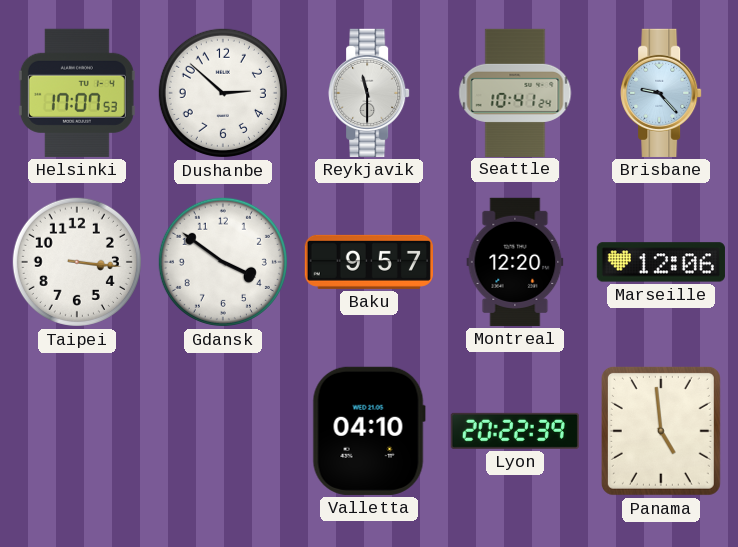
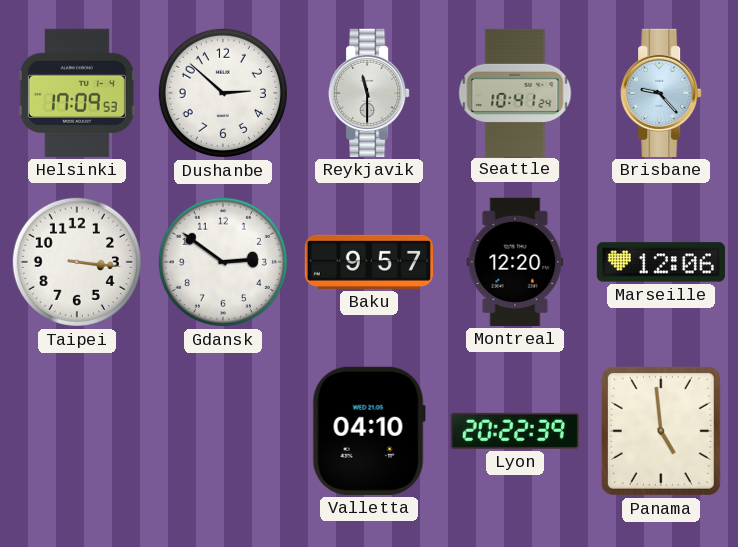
Helsinki: 17:07 -> 17:09 (77, 93)
Gdansk: 3:51 -> 2:51 (223, 262)
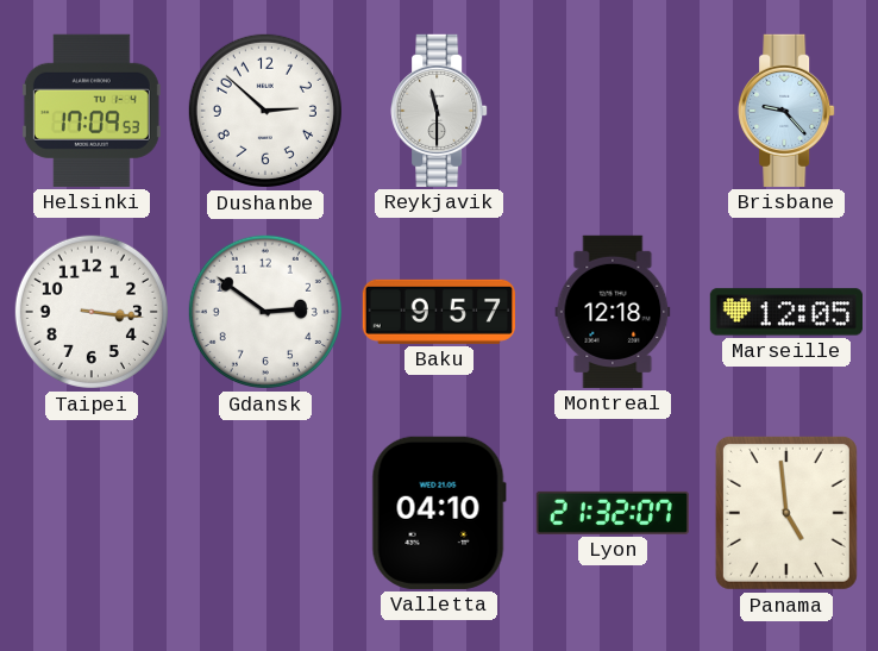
Seattle: 10:41 -> none (515, 92)
Montreal: 12:20 -> 12:18 (613, 312)
Marseille: 12:06 -> 12:05 (786, 312)
Lyon: 20:22 -> 21:32 (613, 513)
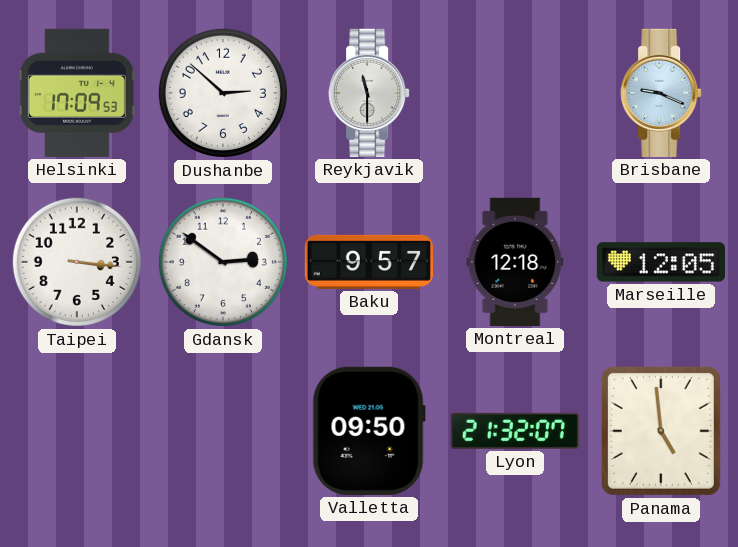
Brisbane: 9:23 -> 9:19 (661, 93)
Valletta: 04:10 -> 09:50 (369, 431)
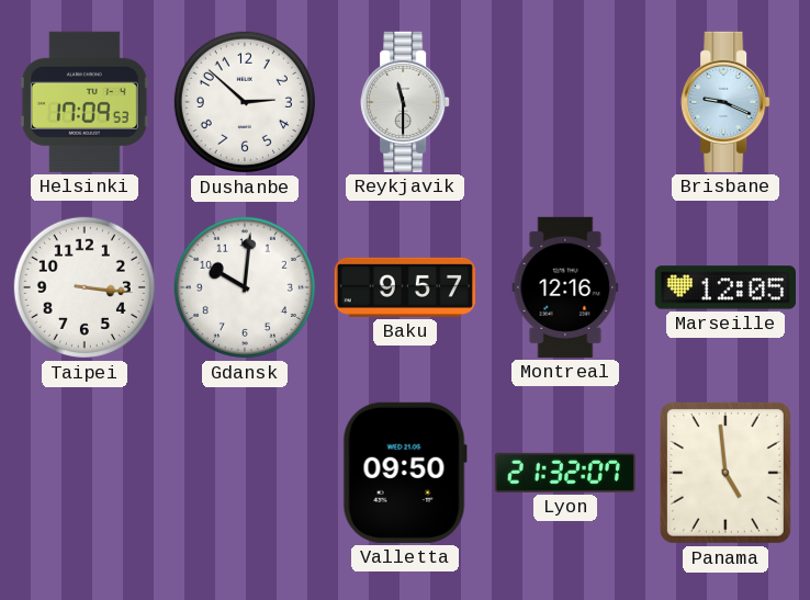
Gdansk: 2:51 -> 10:01 (245, 287)
Montreal: 12:18 -> 12:16 (565, 287)
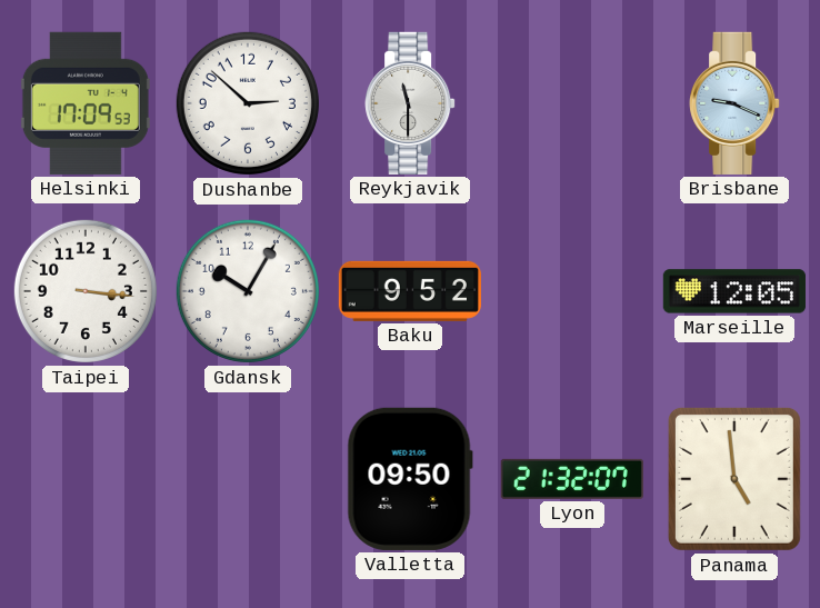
Gdansk: 10:01 -> 10:05 (248, 291)
Baku: 9:57 -> 9:52 (410, 291)
Montreal: 12:16 -> none (565, 287)
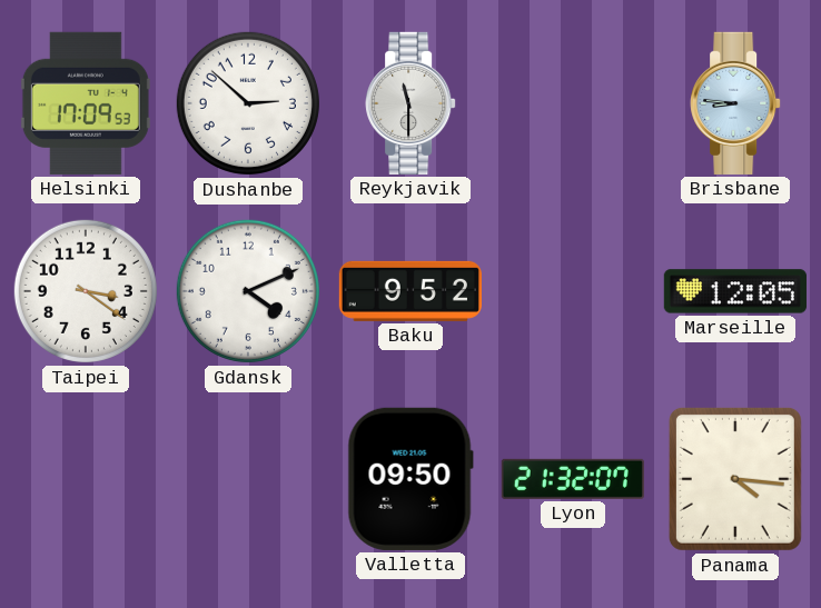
Brisbane: 9:19 -> 8:46 (735, 103)
Taipei: 3:16 -> 3:21 (86, 291)
Gdansk: 10:05 -> 4:11 (248, 291)
Panama: 4:59 -> 4:16 (735, 479)
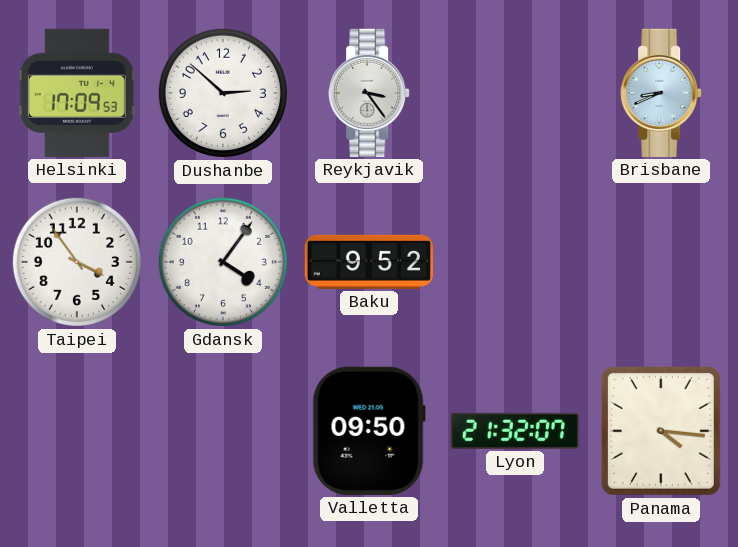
Reykjavik: 11:30 -> 3:24 (369, 93)
Brisbane: 8:46 -> 8:41 (661, 93)
Taipei: 3:21 -> 3:54 (77, 262)
Gdansk: 4:11 -> 4:06 (223, 262)
Marseille: 12:05 -> none (735, 291)
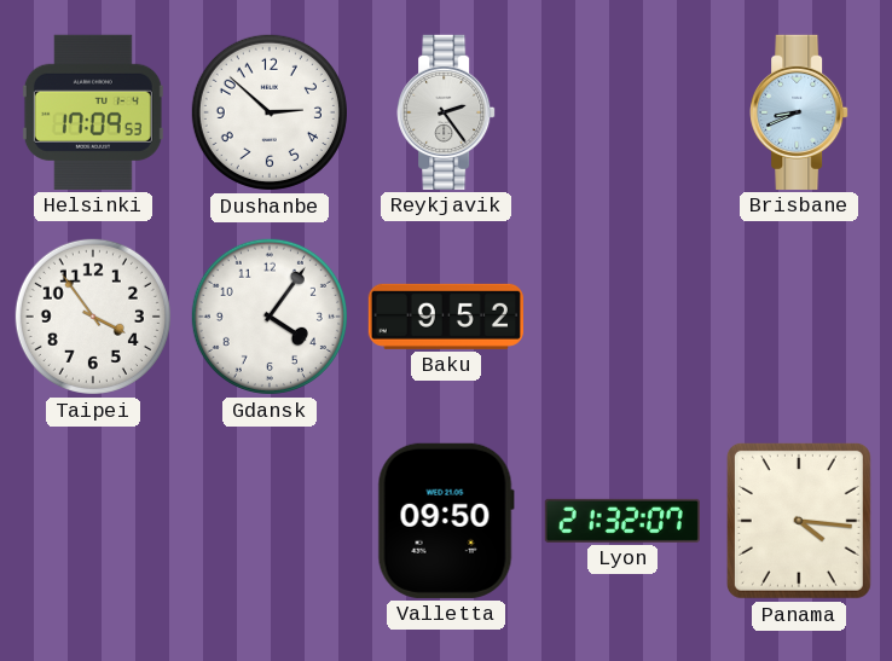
Reykjavik: 3:24 -> 2:24 (446, 112)
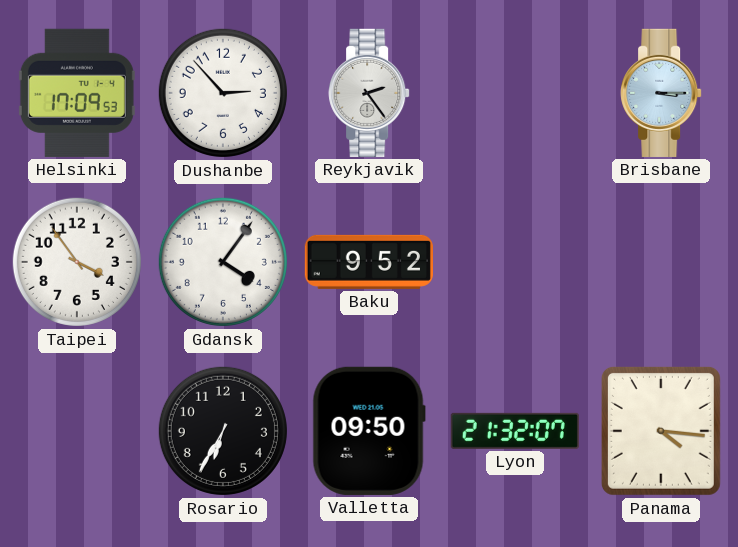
Dushanbe: 2:52 -> 2:53 (223, 93)
Brisbane: 8:41 -> 3:15 (661, 93)
Rosario: none -> 6:35 (223, 431)
